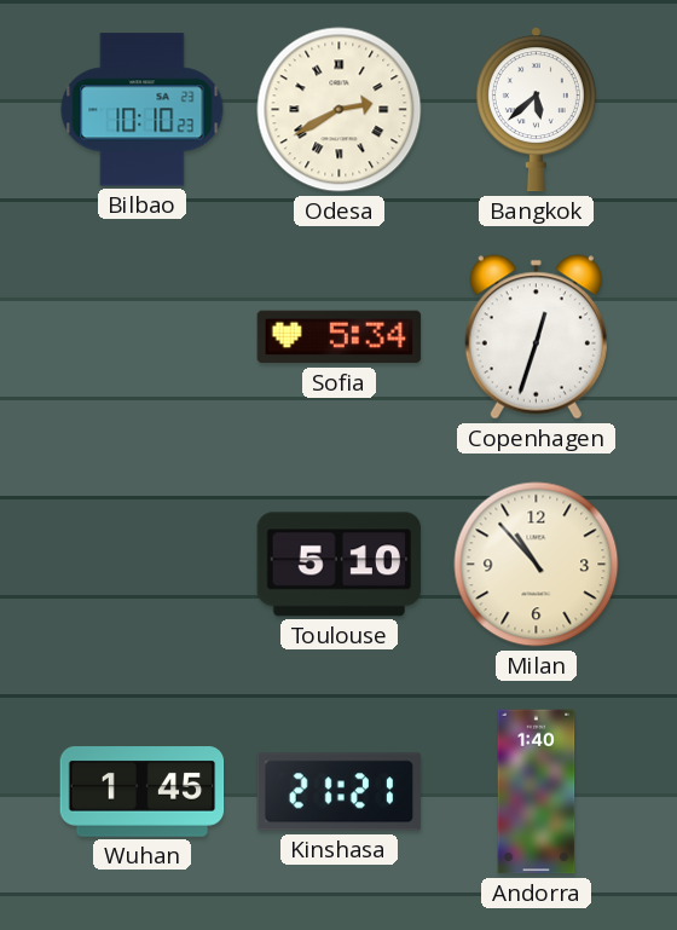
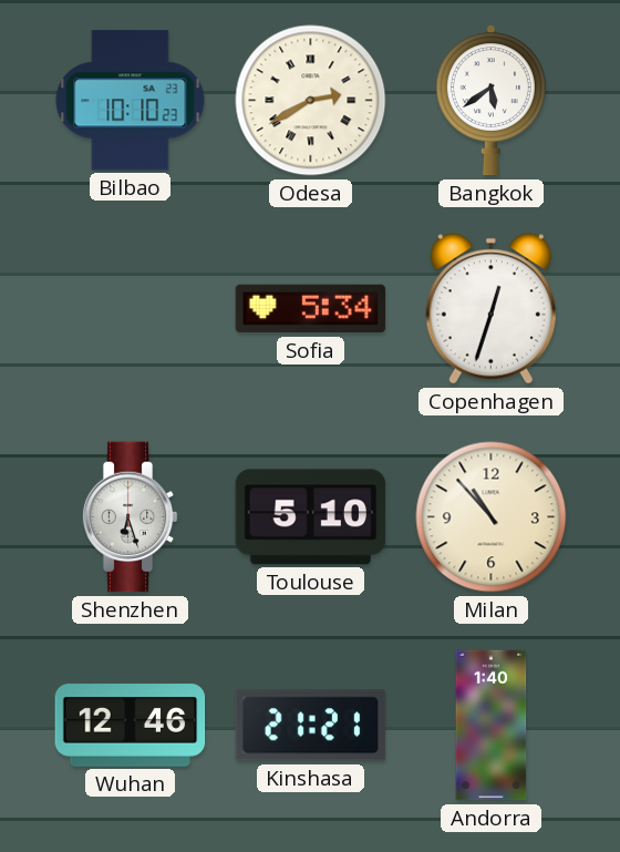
Bangkok: 5:38 -> 5:39 (490, 101)
Shenzhen: none -> 6:27 (130, 517)
Wuhan: 1:45 -> 12:46 (131, 726)
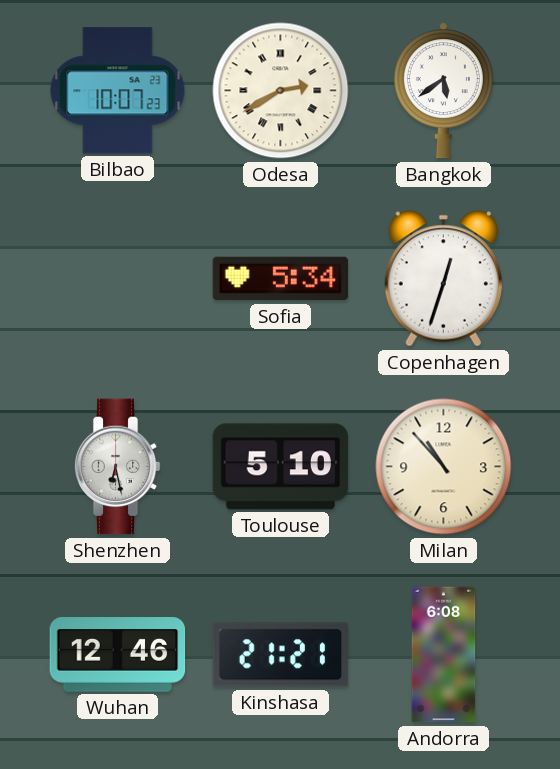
Bilbao: 10:10 -> 10:07 (118, 91)
Shenzhen: 6:27 -> 6:28 (117, 467)
Andorra: 1:40 -> 6:08 (444, 655)
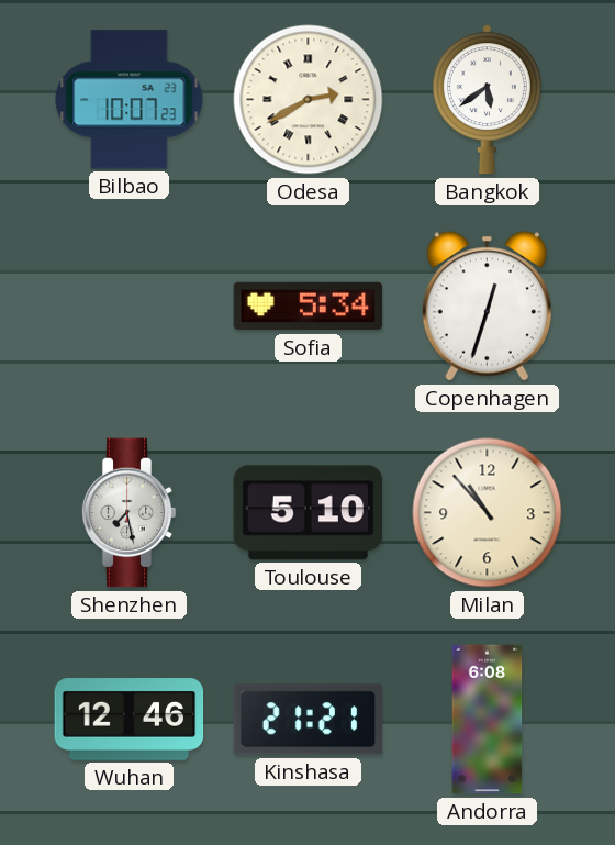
Shenzhen: 6:28 -> 7:28 (128, 513)
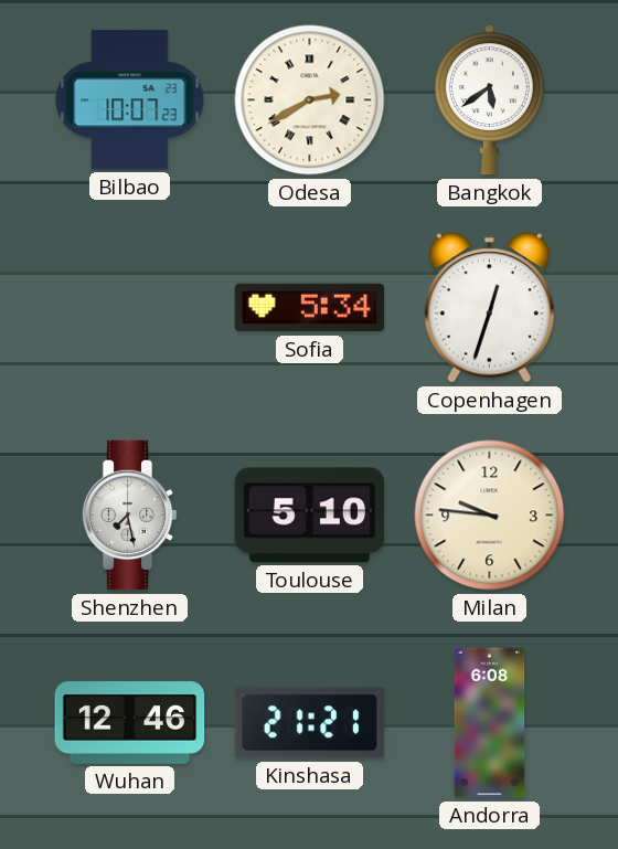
Milan: 10:53 -> 9:46 (490, 516)
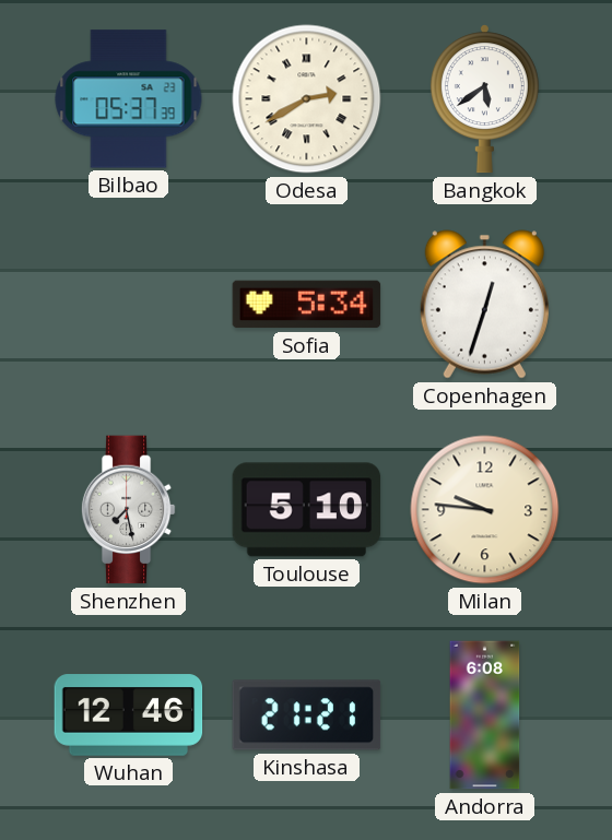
Bilbao: 10:07 -> 05:37 (129, 99)
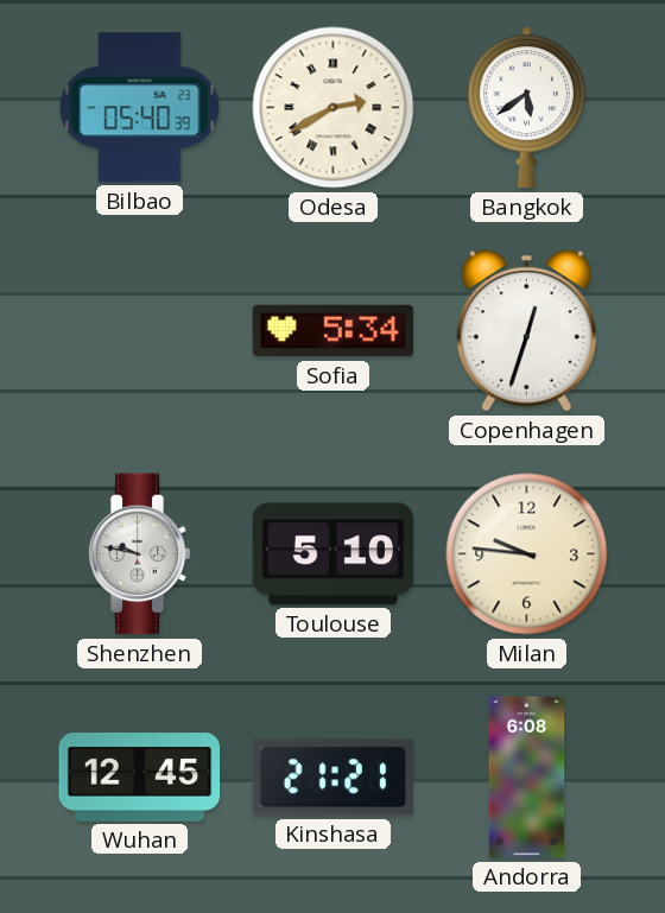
Bilbao: 05:37 -> 05:40 (140, 108)
Shenzhen: 7:28 -> 9:47 (139, 554)
Wuhan: 12:46 -> 12:45 (140, 778)
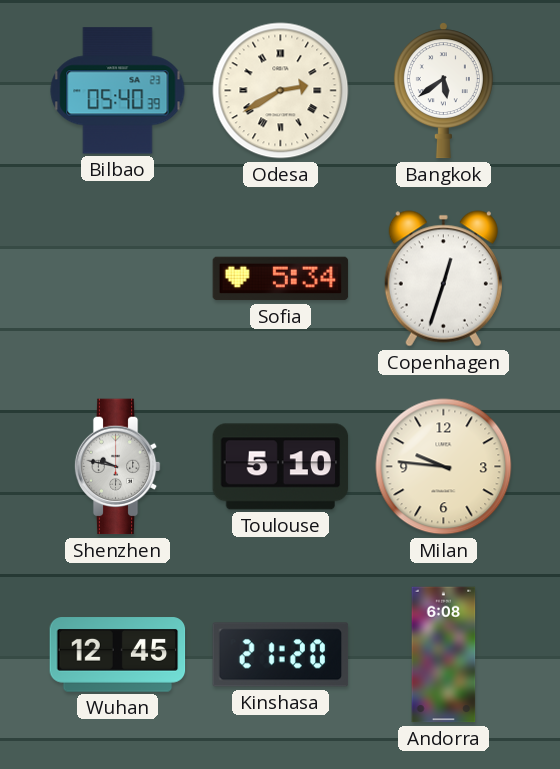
Kinshasa: 21:21 -> 21:20 (281, 655)
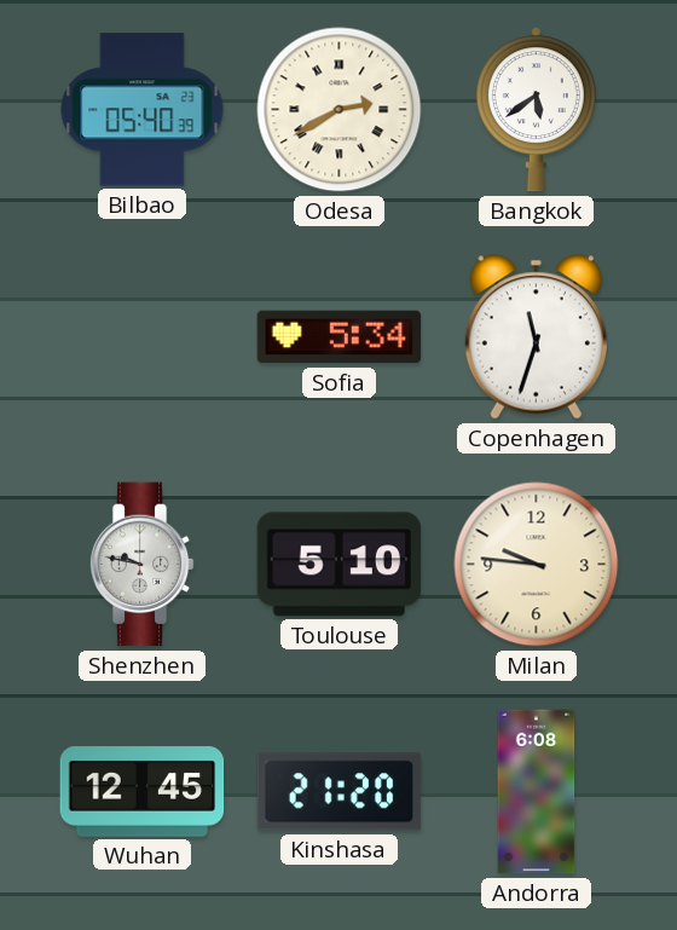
Copenhagen: 12:33 -> 11:33 (536, 337)
